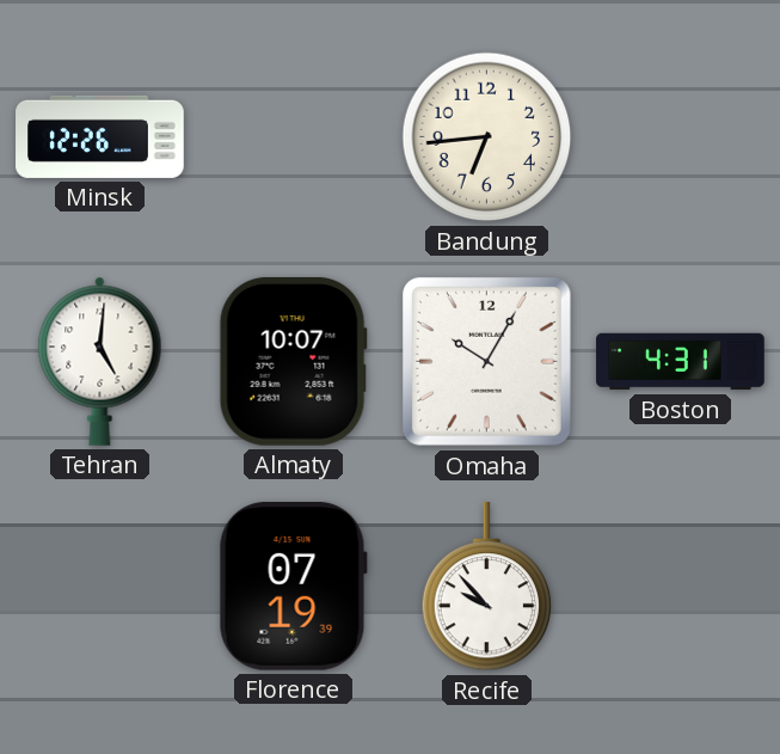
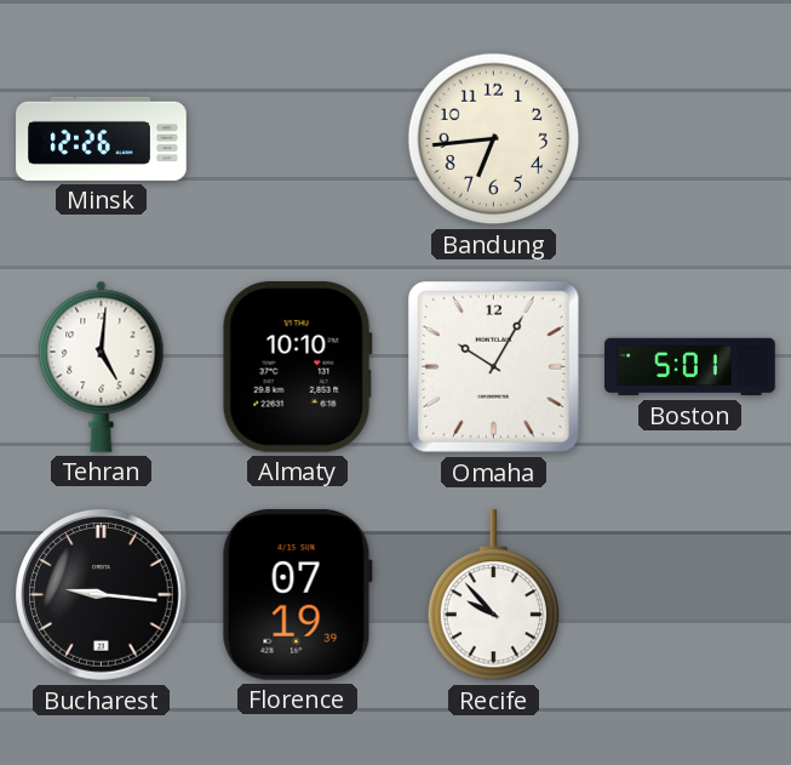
Almaty: 10:07 -> 10:10 (297, 366)
Boston: 4:31 -> 5:01 (690, 367)
Bucharest: none -> 9:16 (102, 595)
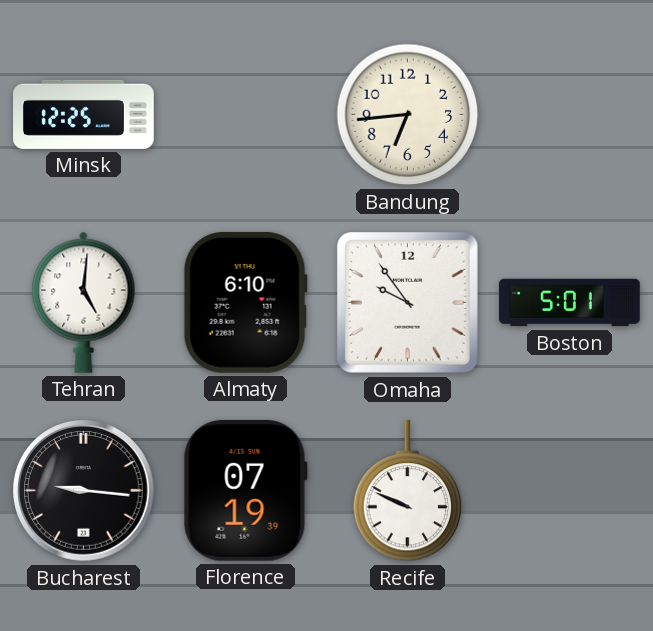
Minsk: 12:26 -> 12:25 (84, 114)
Almaty: 10:10 -> 6:10 (245, 302)
Omaha: 10:05 -> 9:54 (407, 302)
Recife: 9:53 -> 9:49 (408, 492)
